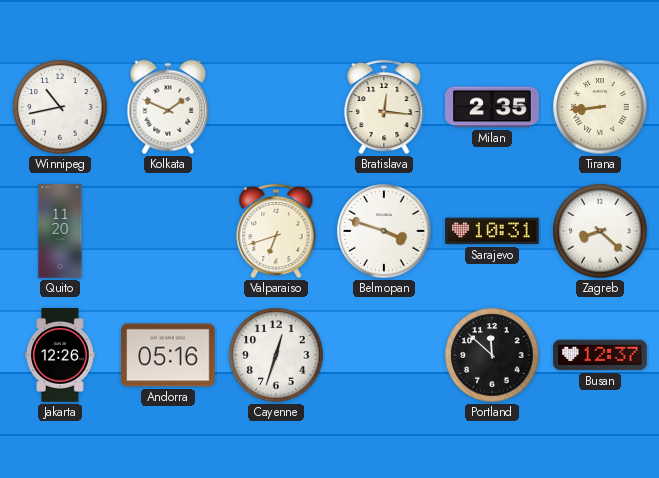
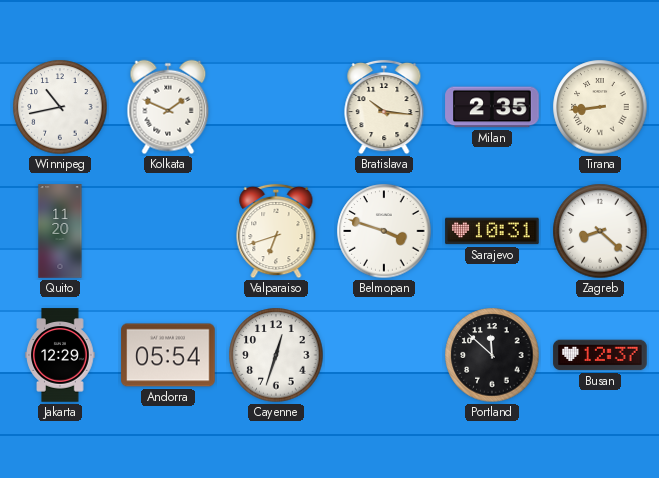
Bratislava: 12:16 -> 10:16 (384, 107)
Jakarta: 12:26 -> 12:29 (60, 355)
Andorra: 05:16 -> 05:54 (168, 355)
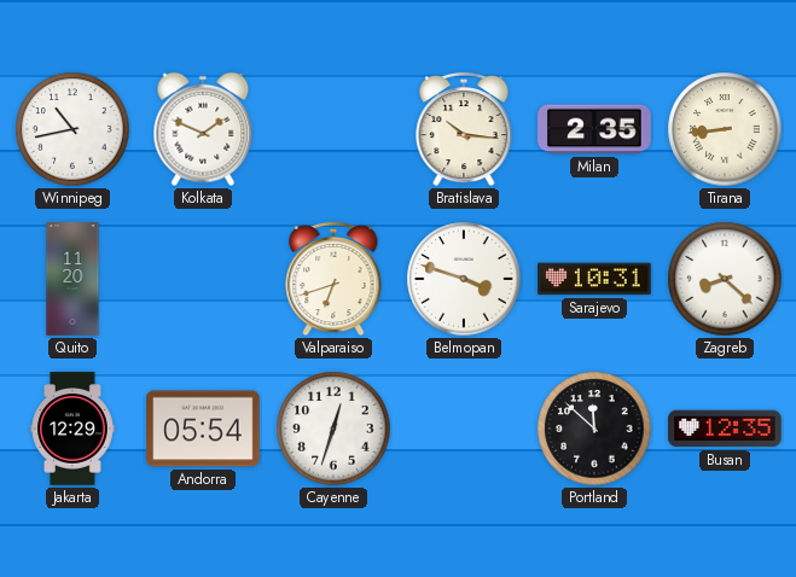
Busan: 12:37 -> 12:35 (725, 429)
